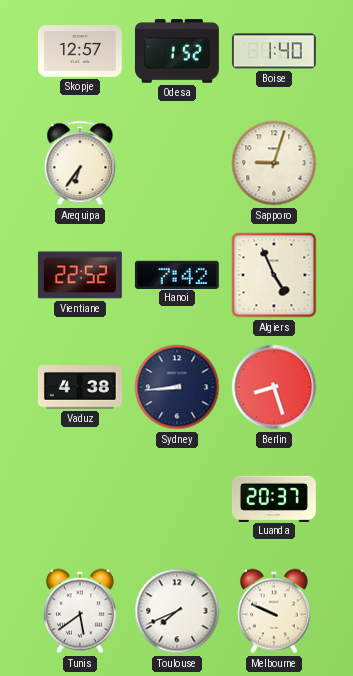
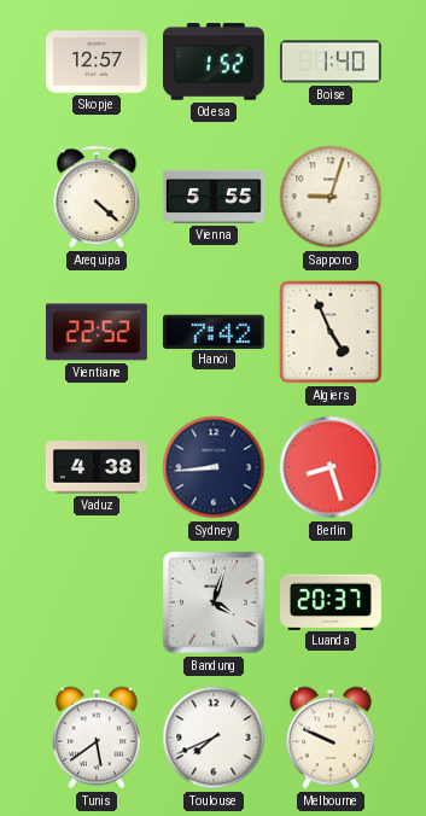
Arequipa: 6:36 -> 4:22 (97, 197)
Vienna: none -> 5:55 (214, 197)
Bandung: none -> 4:03 (214, 602)
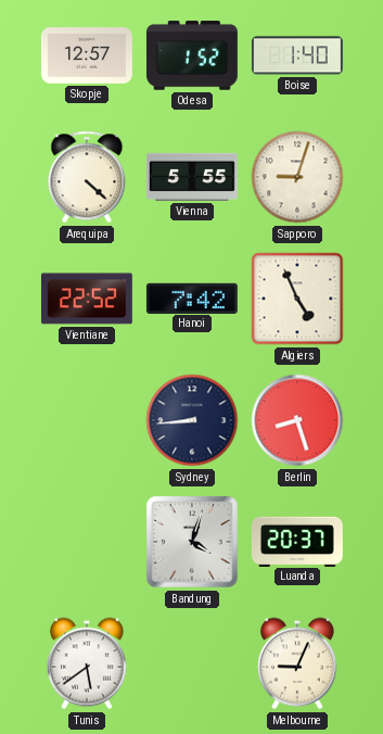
Vaduz: 4:38 -> none (97, 467)
Toulouse: 7:41 -> none (214, 738)
Melbourne: 9:49 -> 9:04 (297, 663)
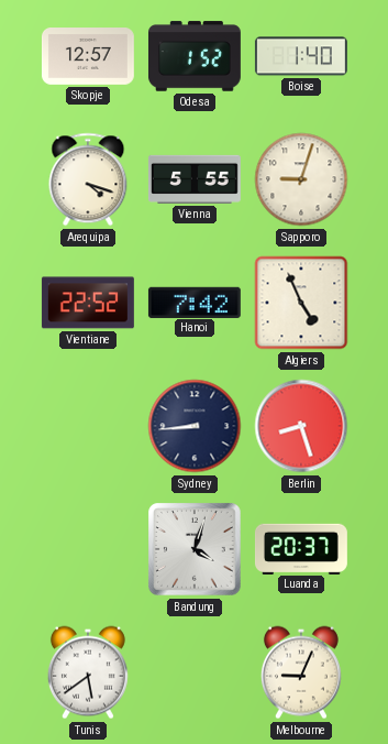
Arequipa: 4:22 -> 4:18 (88, 179)
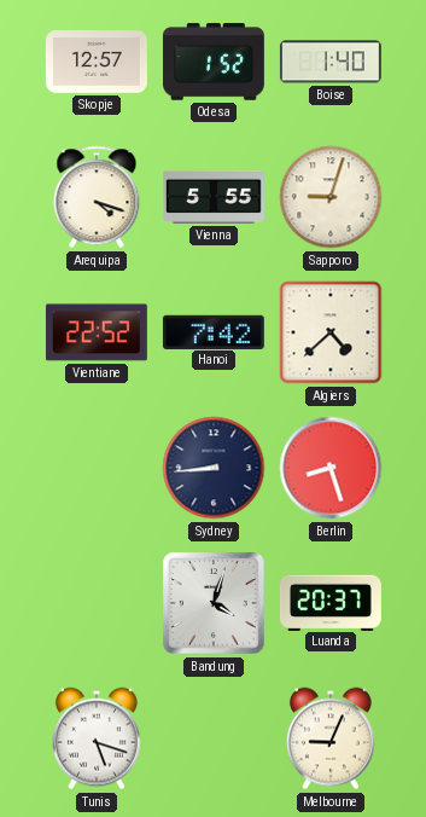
Algiers: 4:56 -> 4:38 (331, 332)
Tunis: 5:39 -> 5:18 (97, 738)
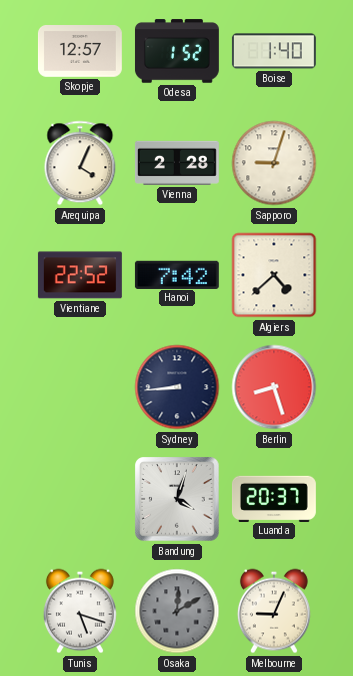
Arequipa: 4:18 -> 4:04 (80, 163)
Vienna: 5:55 -> 2:28 (177, 163)
Osaka: none -> 12:10 (177, 611)
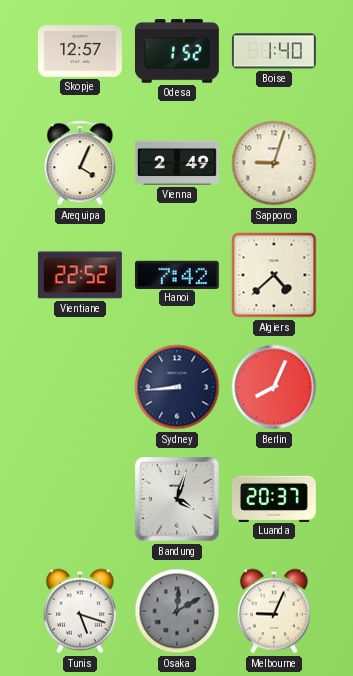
Vienna: 2:28 -> 2:49 (177, 163)
Berlin: 8:27 -> 8:04 (274, 387)
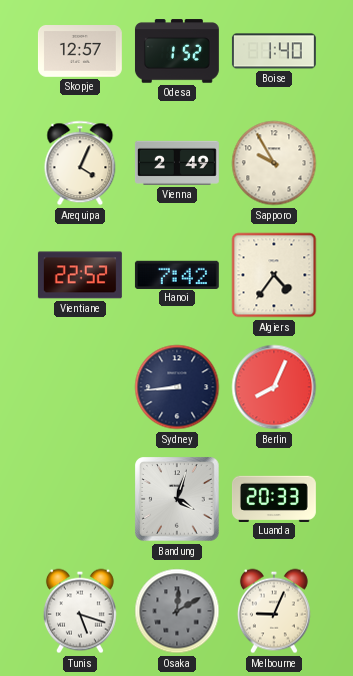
Sapporo: 9:03 -> 9:55 (274, 163)
Algiers: 4:38 -> 4:36 (274, 275)
Luanda: 20:37 -> 20:33 (274, 498)
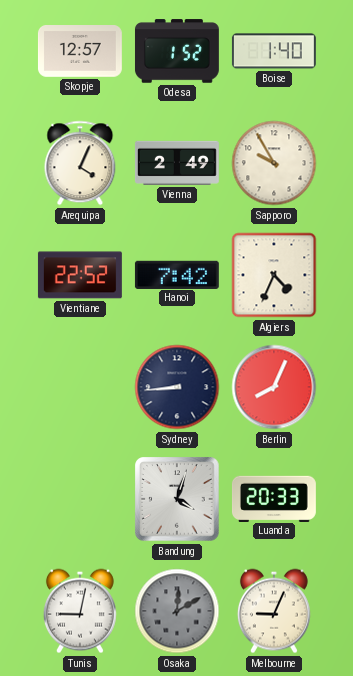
Algiers: 4:36 -> 4:34 (274, 275)
Tunis: 5:18 -> 9:02 (80, 611)
